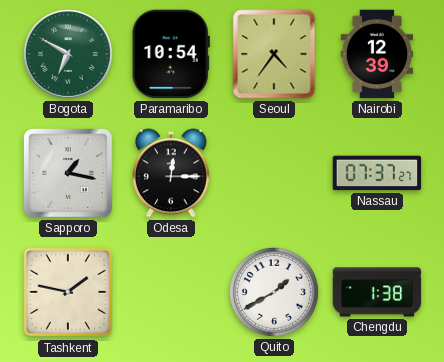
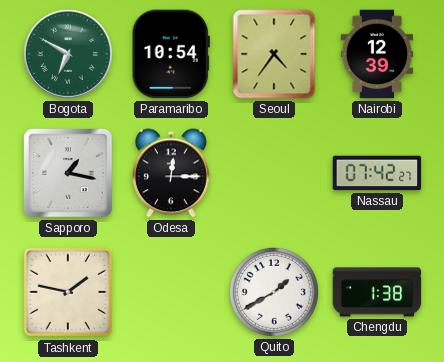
Nassau: 07:37 -> 07:42 (377, 173)
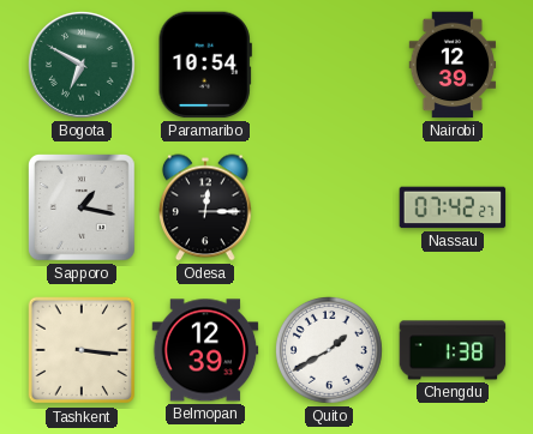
Seoul: 4:36 -> none (274, 54)
Tashkent: 1:47 -> 3:16 (82, 350)
Belmopan: none -> 12:39 (205, 350)
